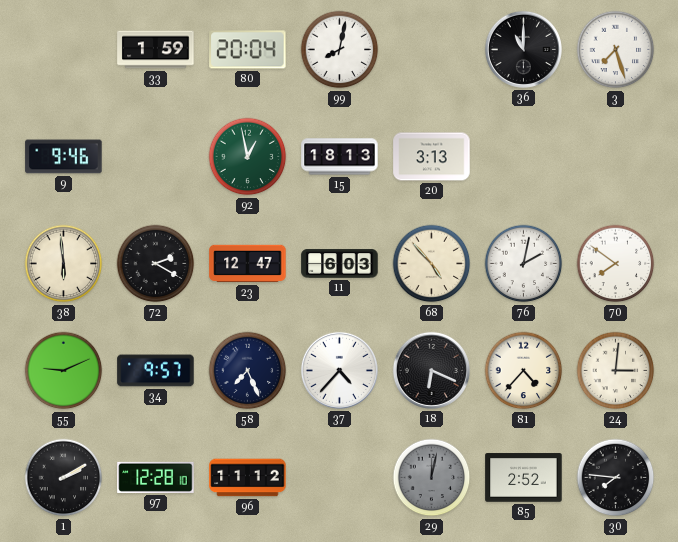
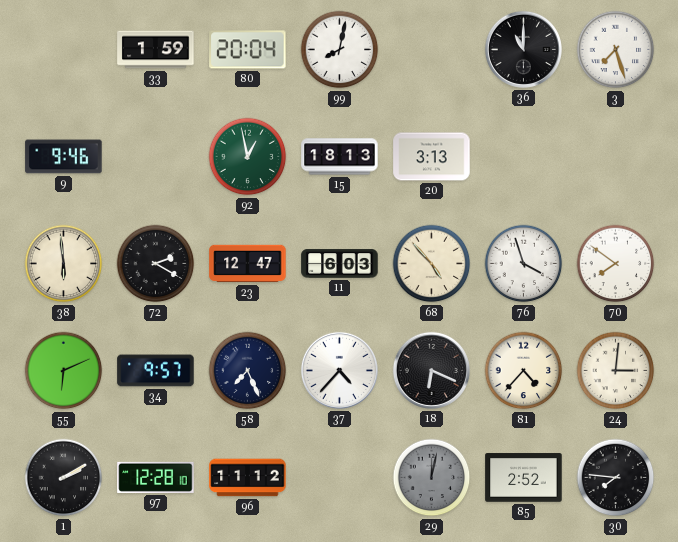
76: 2:02 -> 3:57 (524, 264)
55: 9:11 -> 6:11 (64, 371)
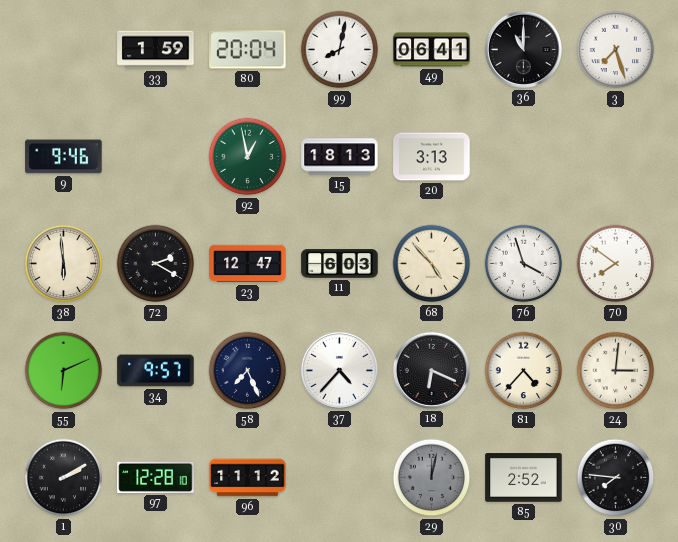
49: none -> 06:41 (432, 50)
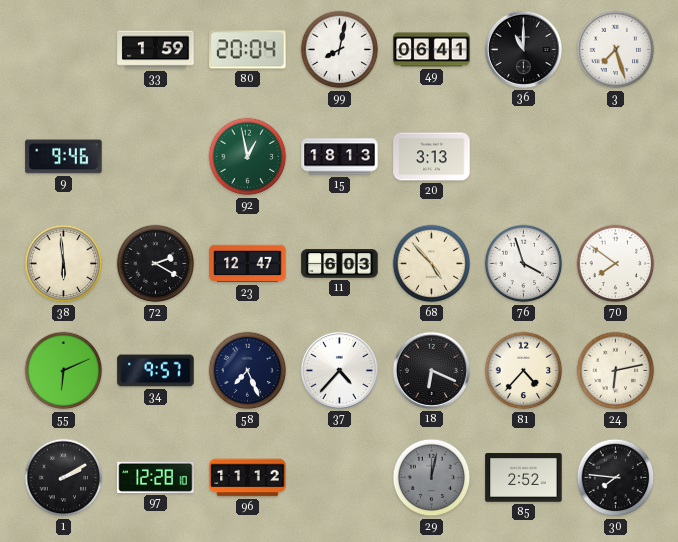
24: 3:01 -> 6:13 (616, 371)
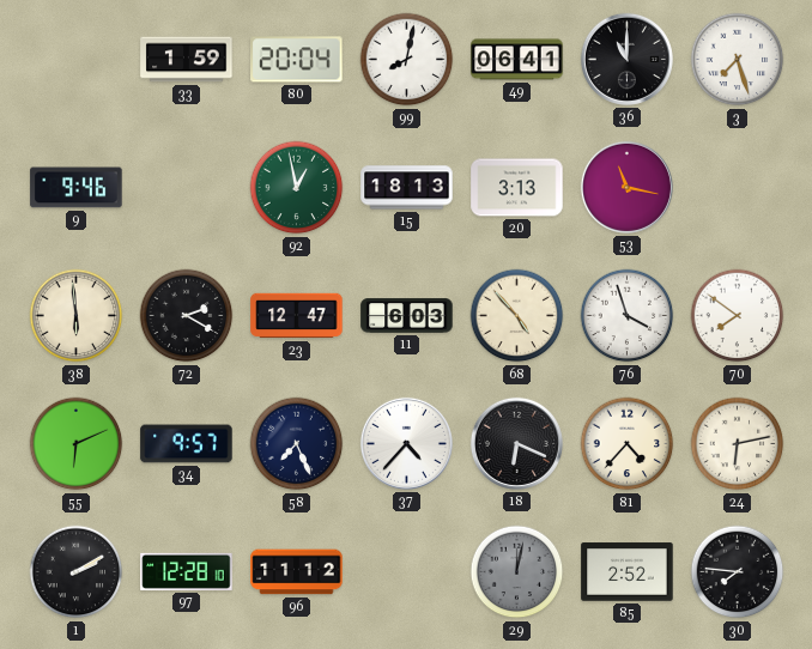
53: none -> 11:17 (626, 187)
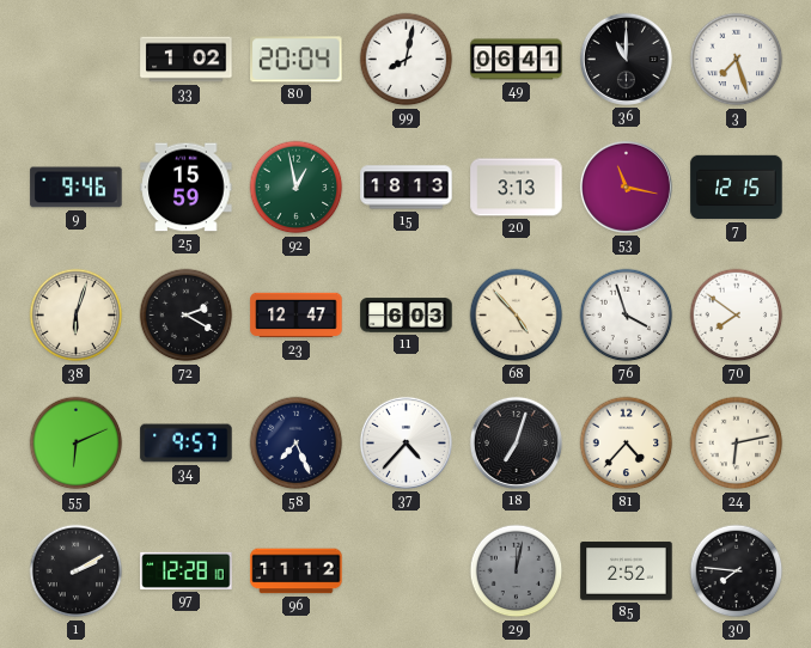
33: 1:59 -> 1:02 (187, 60)
25: none -> 15:59 (187, 188)
7: none -> 12:15 (737, 188)
38: 5:59 -> 6:03 (77, 316)
18: 6:19 -> 7:03 (516, 442)
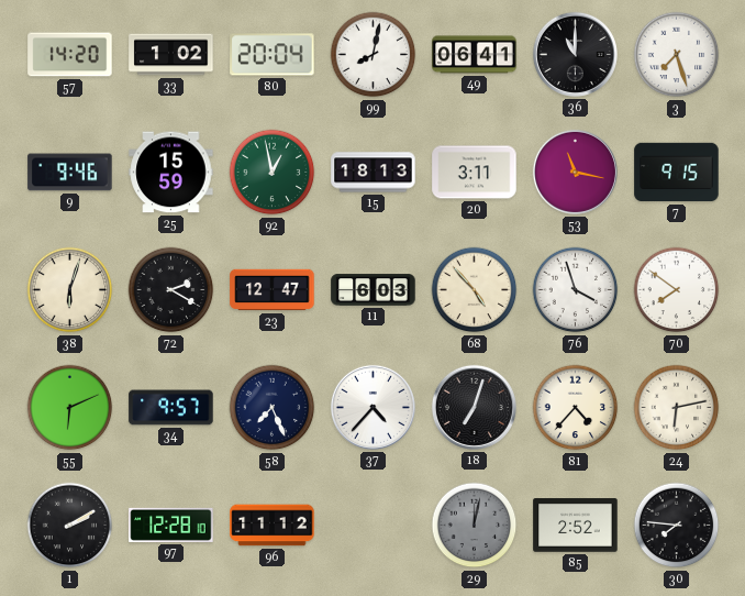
57: none -> 14:20 (70, 55)
20: 3:13 -> 3:11 (475, 173)
7: 12:15 -> 9:15 (677, 173)
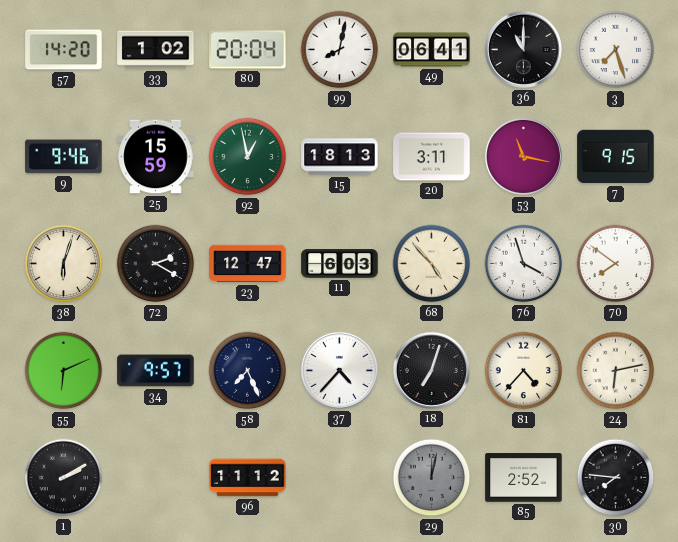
97: 12:28 -> none (171, 525)
